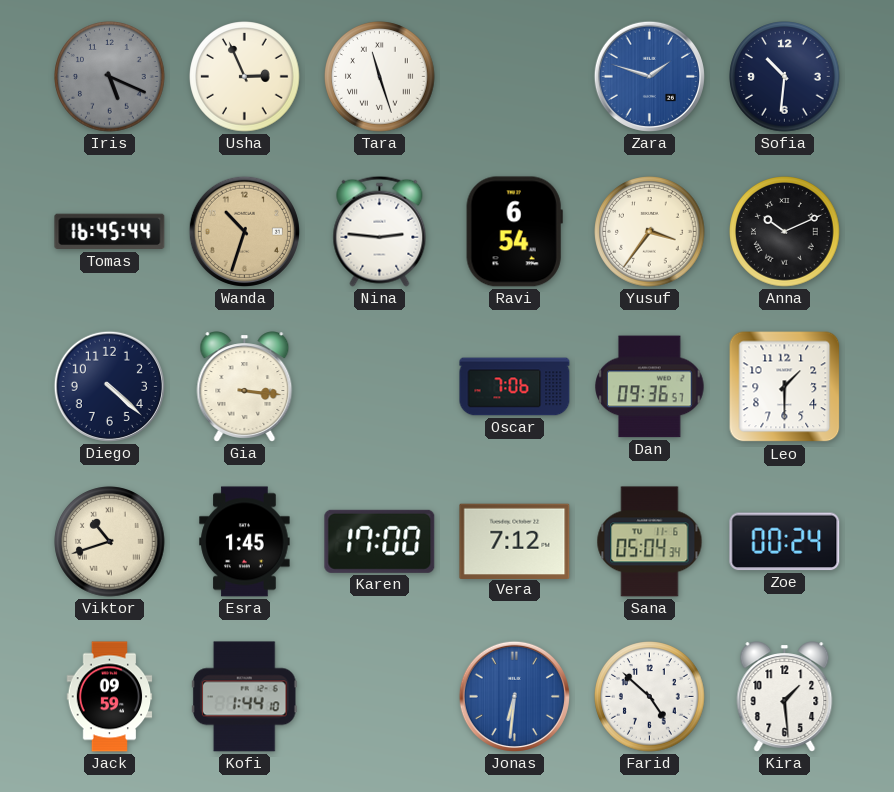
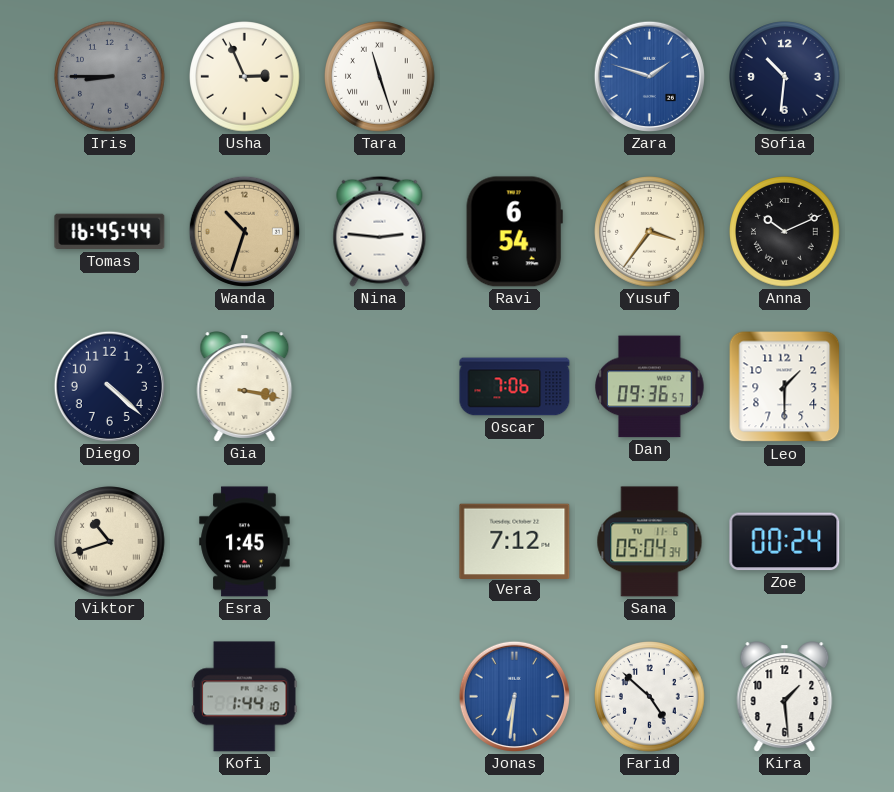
Iris: 5:19 -> 8:45 (110, 77)
Gia: 3:16 -> 3:17 (245, 387)
Karen: 17:00 -> none (380, 541)
Jack: 09:59 -> none (110, 697)
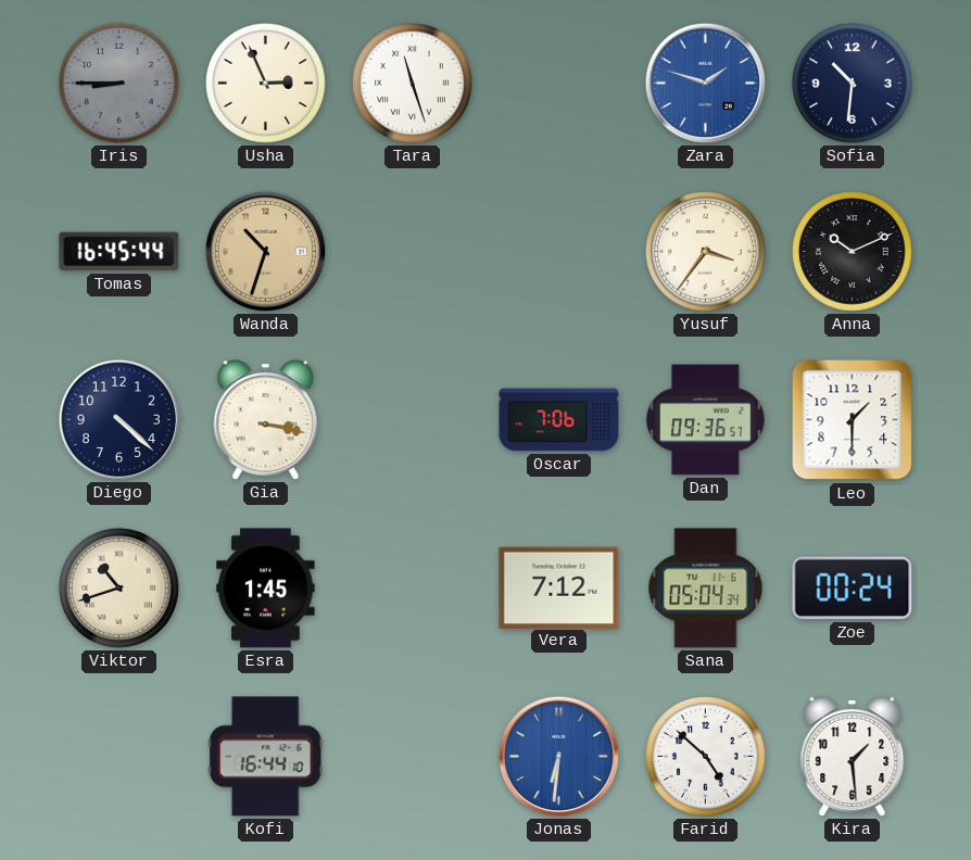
Nina: 2:46 -> none (380, 231)
Ravi: 6:54 -> none (514, 232)
Kofi: 1:44 -> 16:44 (265, 757)
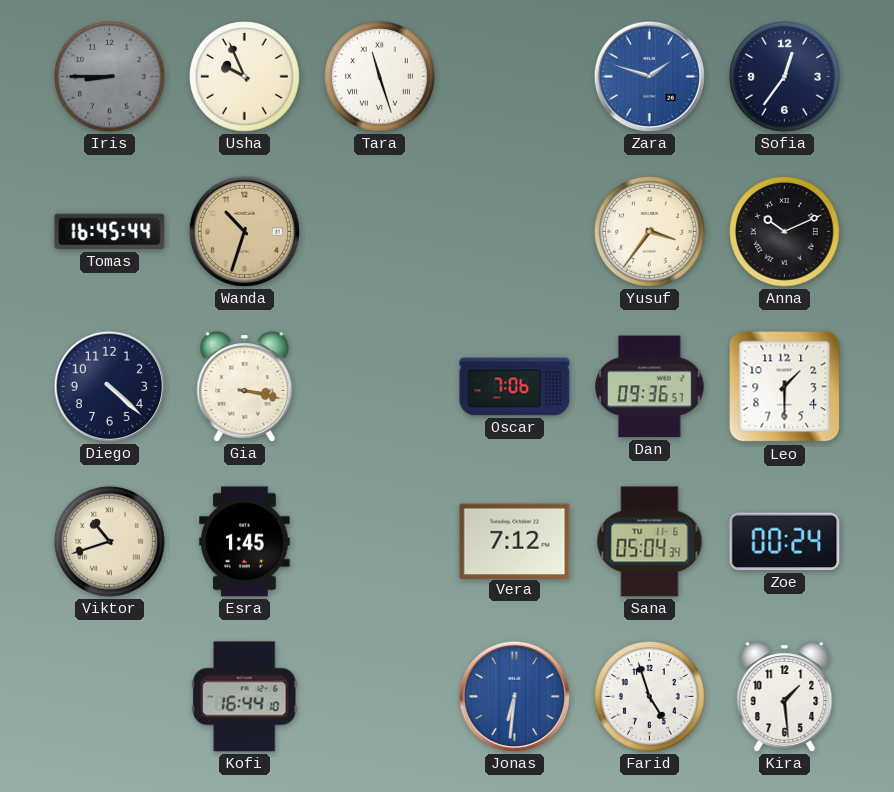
Usha: 2:56 -> 9:56 (245, 77)
Sofia: 10:31 -> 12:36 (785, 77)
Farid: 4:52 -> 4:57 (650, 697)
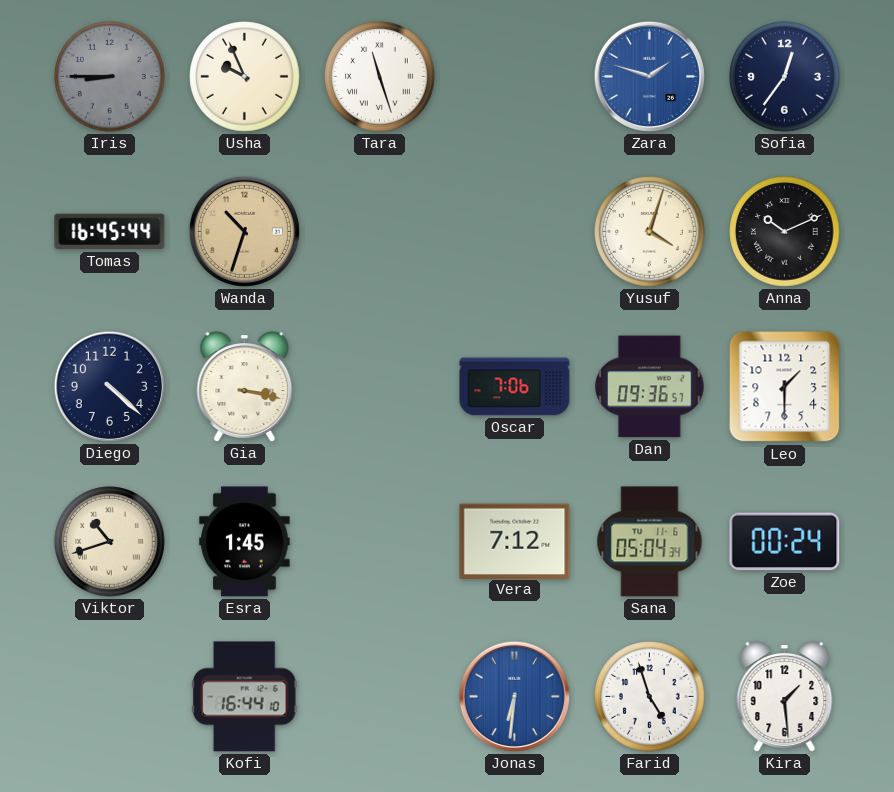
Yusuf: 3:36 -> 4:03 (650, 232)
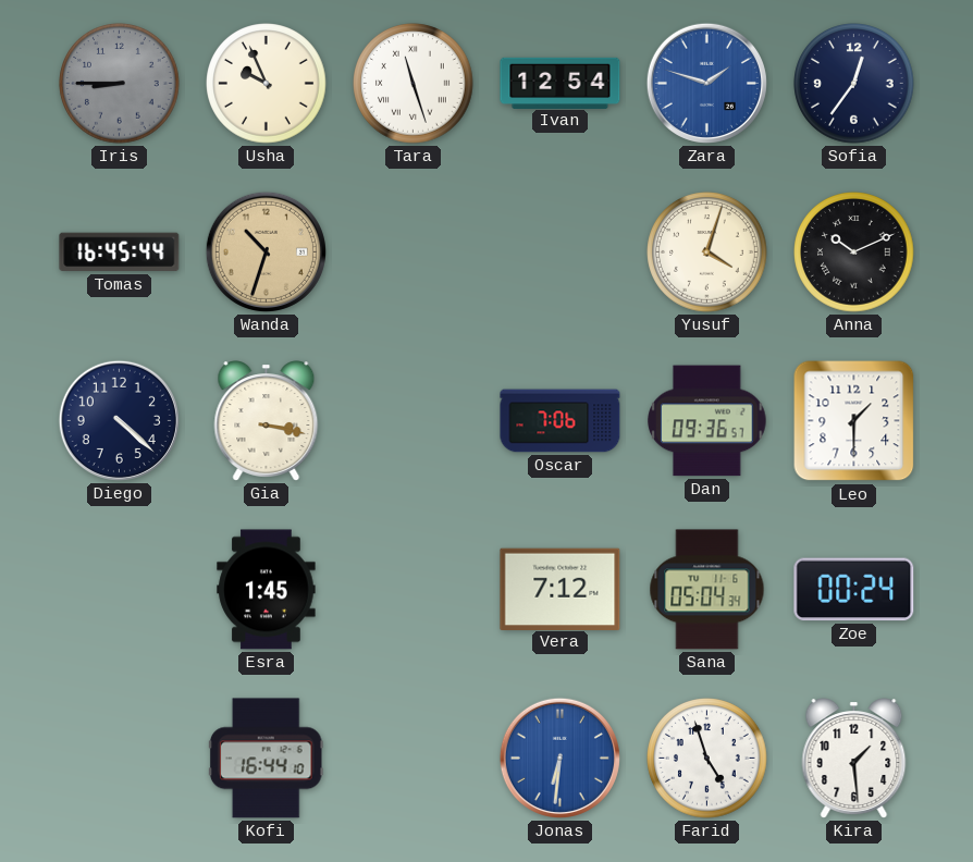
Ivan: none -> 12:54 (561, 83)
Viktor: 10:42 -> none (110, 542)
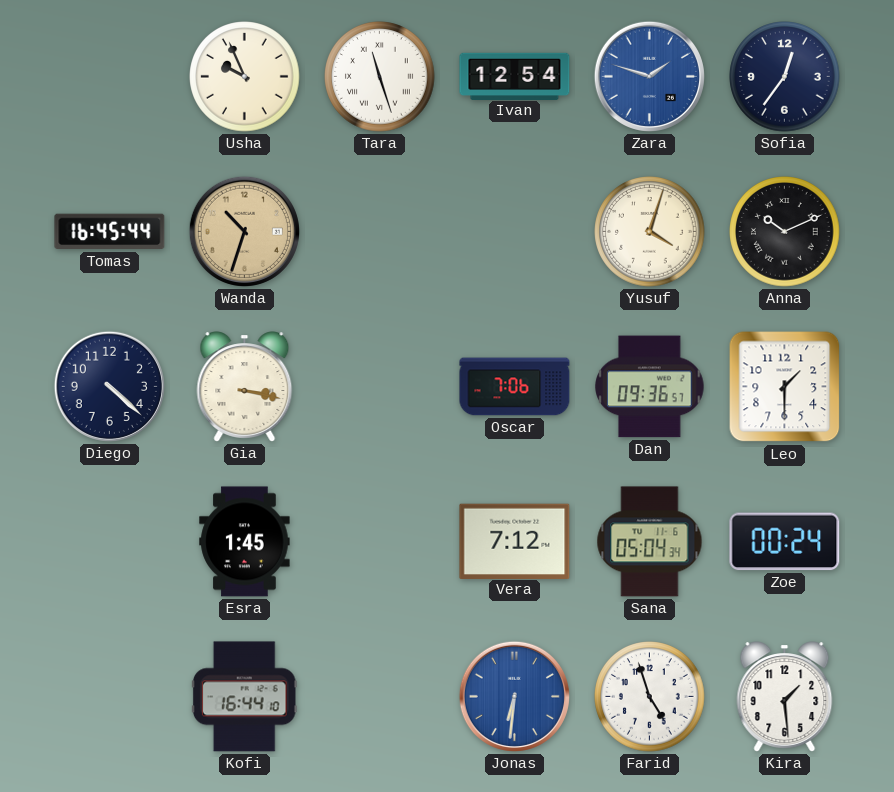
Iris: 8:45 -> none (120, 84)
